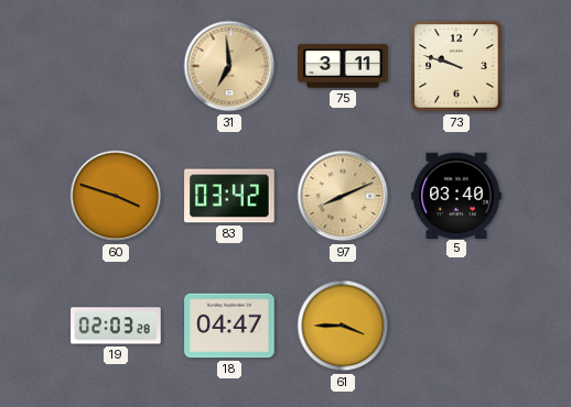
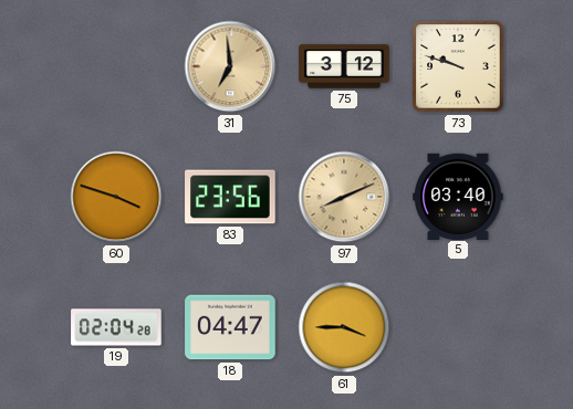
75: 3:11 -> 3:12 (344, 66)
83: 03:42 -> 23:56 (230, 197)
19: 02:03 -> 02:04 (116, 327)
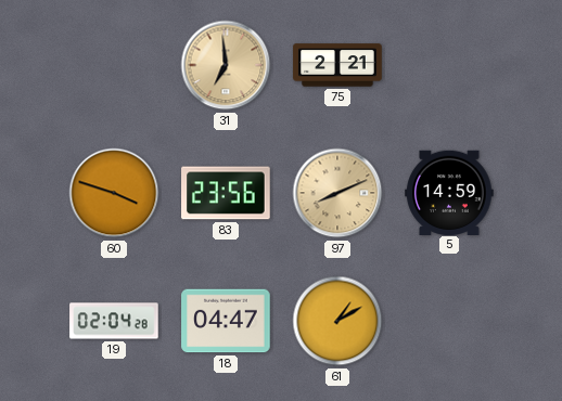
75: 3:12 -> 2:21 (337, 65)
73: 9:48 -> none (458, 66)
5: 03:40 -> 14:59 (449, 192)
61: 3:45 -> 1:10 (337, 321)
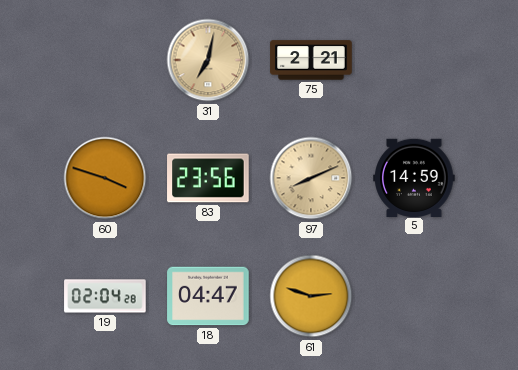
31: 6:59 -> 7:02 (208, 60)
61: 1:10 -> 2:48 (311, 296)
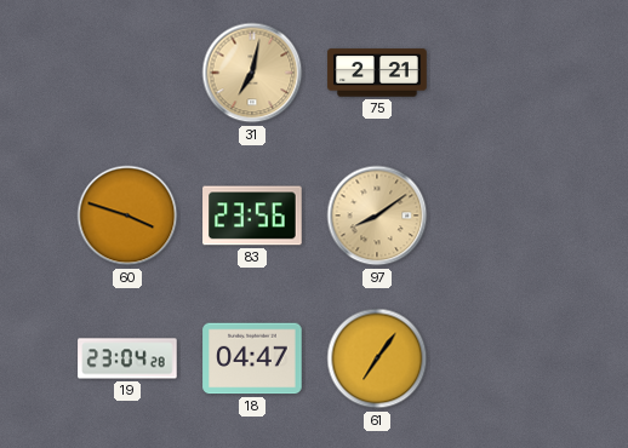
97: 8:11 -> 8:09 (377, 216)
5: 14:59 -> none (414, 177)
19: 02:04 -> 23:04 (127, 358)
61: 2:48 -> 7:06 (377, 358)
